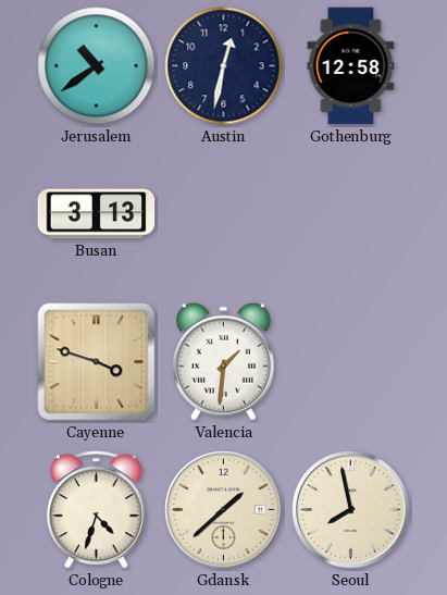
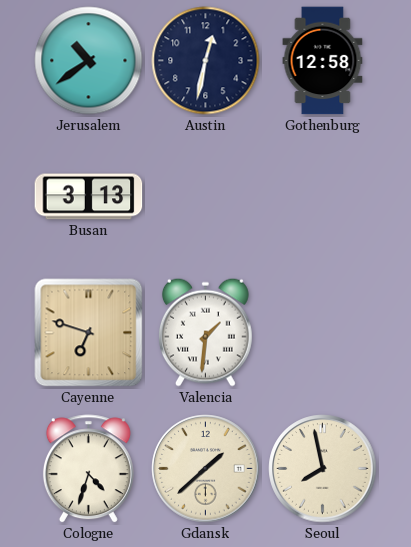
Cayenne: 3:48 -> 6:48 (89, 333)
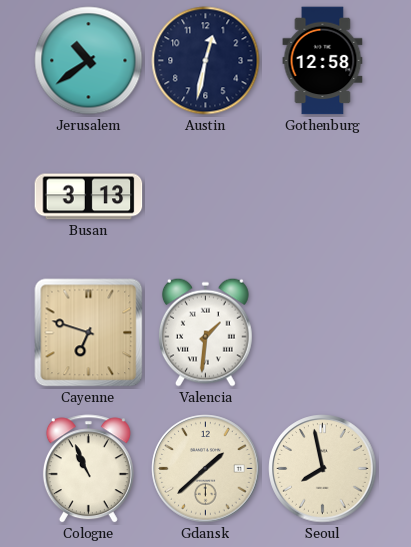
Cologne: 4:33 -> 10:56 (88, 469)
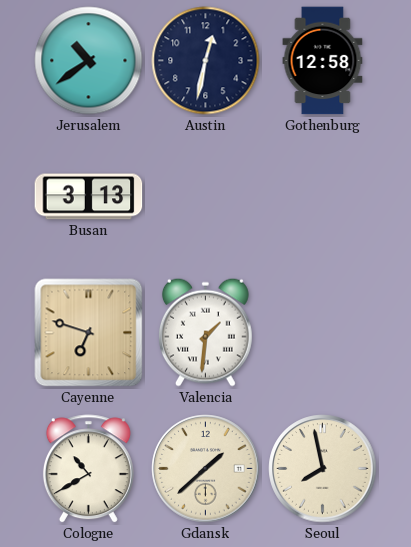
Cologne: 10:56 -> 10:40 (88, 469)
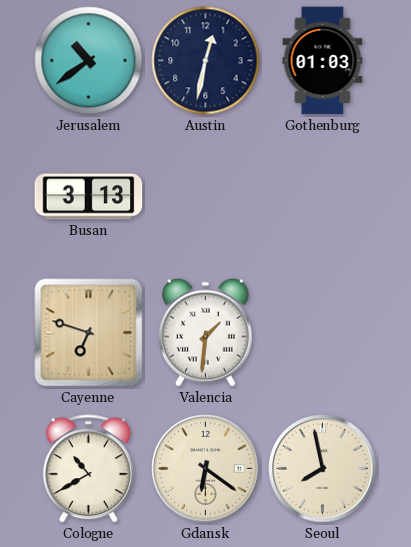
Gothenburg: 12:58 -> 01:03 (323, 61)
Gdansk: 1:38 -> 6:21 (206, 469)
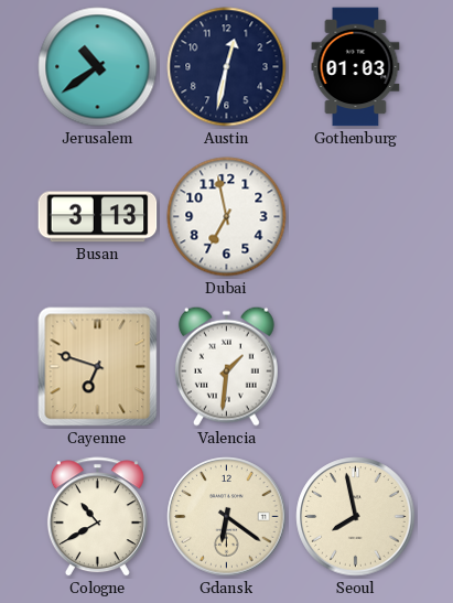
Dubai: none -> 6:58 (227, 217)
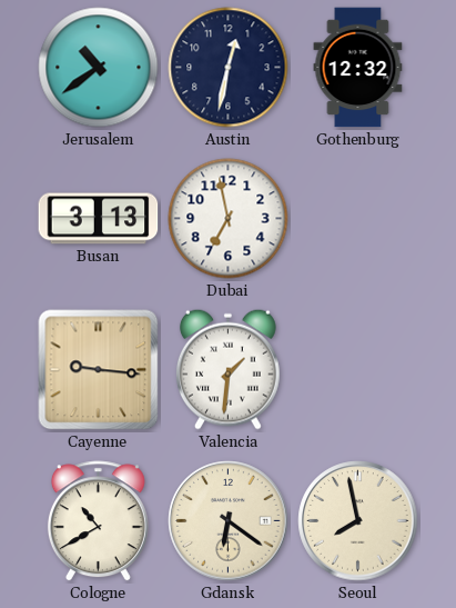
Gothenburg: 01:03 -> 12:32 (358, 68)
Cayenne: 6:48 -> 9:16 (99, 370)
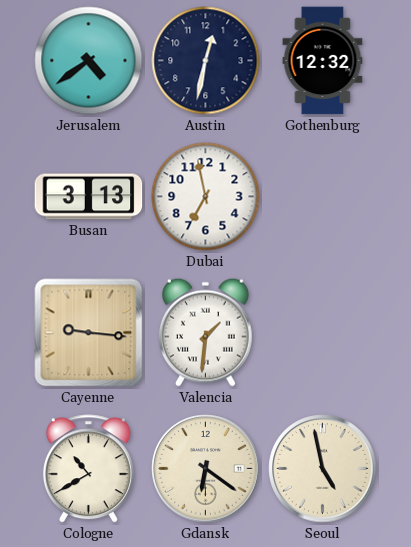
Jerusalem: 10:39 -> 4:39 (89, 61)
Seoul: 7:58 -> 4:58 (323, 469)
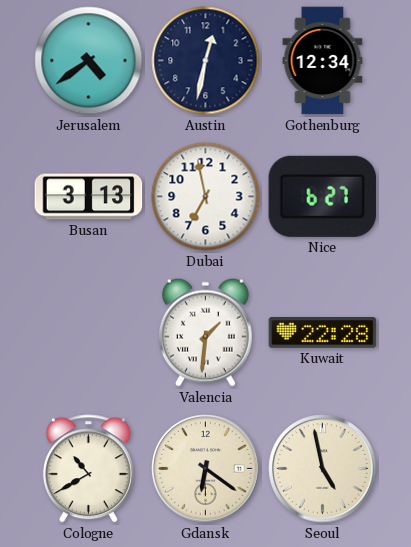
Gothenburg: 12:32 -> 12:34 (323, 61)
Nice: none -> 6:27 (323, 196)
Cayenne: 9:16 -> none (89, 333)
Kuwait: none -> 22:28 (323, 333)
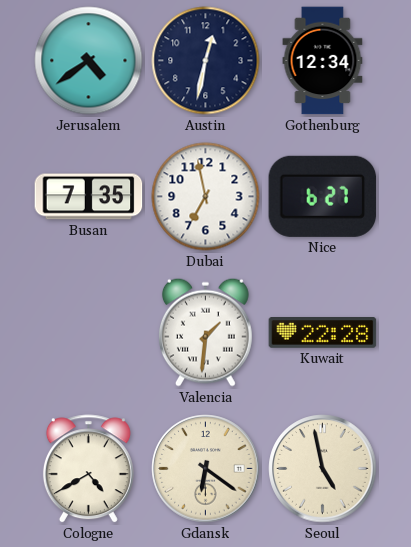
Busan: 3:13 -> 7:35 (89, 197)
Cologne: 10:40 -> 4:40 (88, 469)
